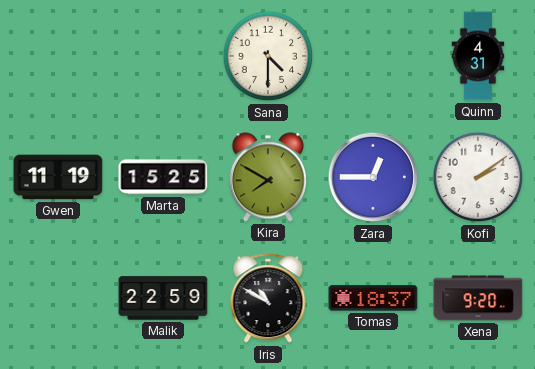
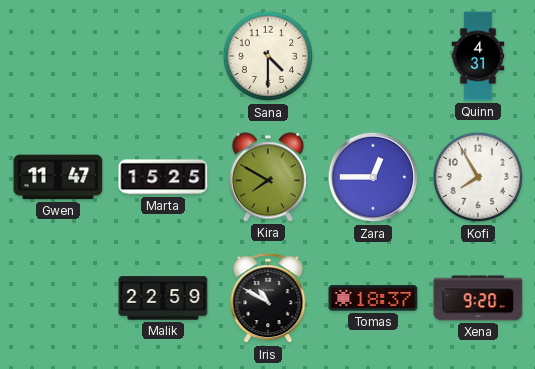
Gwen: 11:19 -> 11:47 (58, 177)
Kofi: 2:09 -> 7:55 (478, 177)
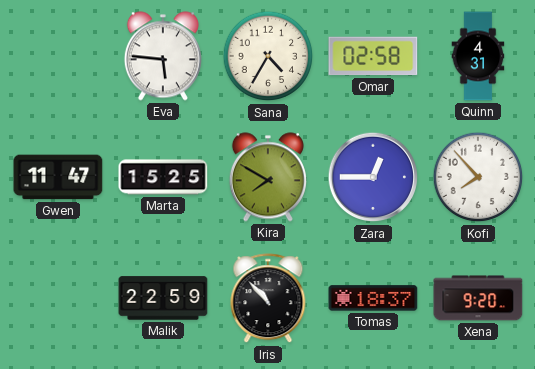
Eva: none -> 5:46 (163, 56)
Sana: 4:30 -> 4:35 (268, 56)
Omar: none -> 02:58 (373, 56)
Kofi: 7:55 -> 7:53 (478, 177)
Iris: 10:50 -> 10:53 (268, 299)
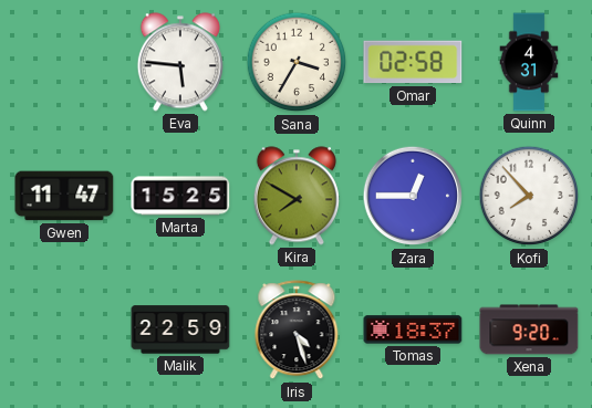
Sana: 4:35 -> 3:35 (297, 62)
Iris: 10:53 -> 4:27 (297, 331)
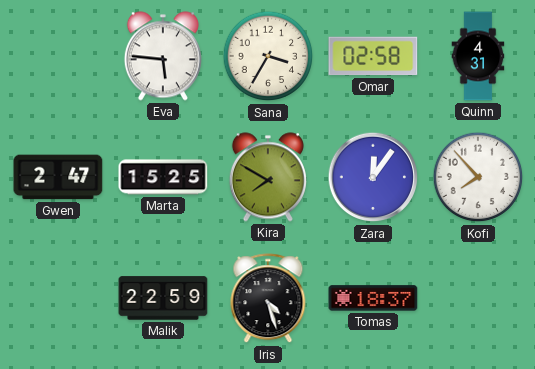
Gwen: 11:47 -> 2:47 (58, 177)
Zara: 12:45 -> 12:06 (373, 177)
Xena: 9:20 -> none (529, 329)
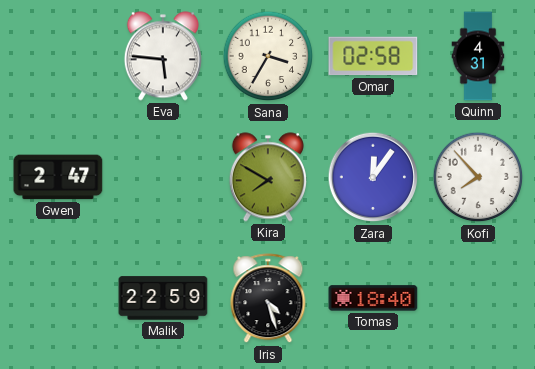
Marta: 15:25 -> none (163, 177)
Tomas: 18:37 -> 18:40 (373, 298)
